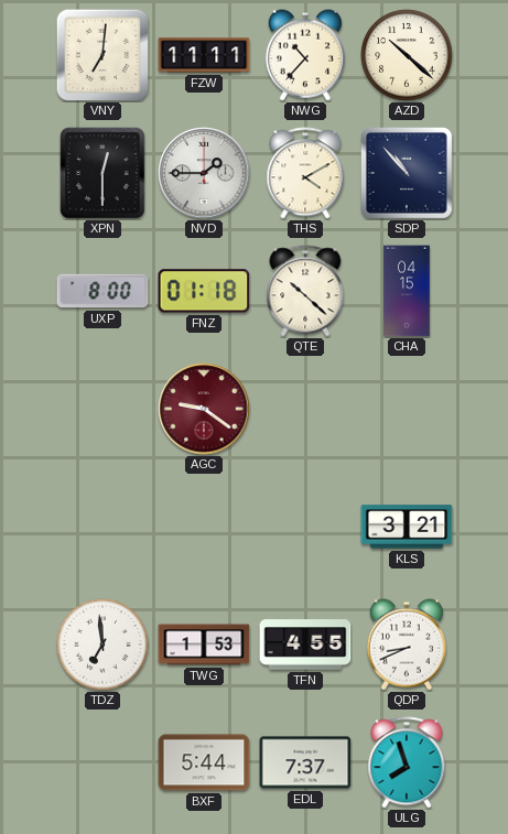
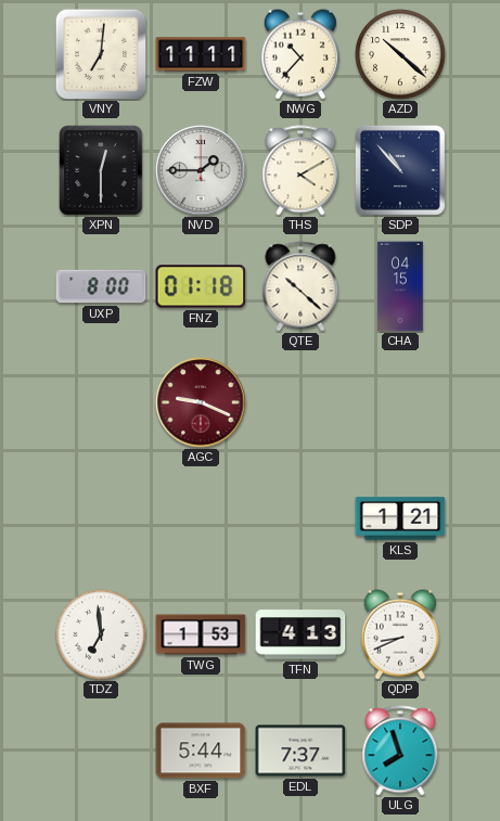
AGC: 9:21 -> 9:19 (201, 402)
KLS: 3:21 -> 1:21 (400, 518)
TFN: 4:55 -> 4:13 (300, 634)
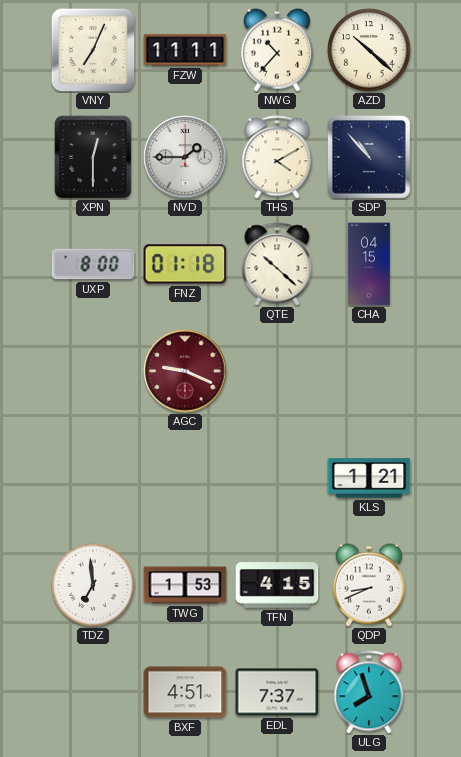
VNY: 7:01 -> 7:04 (93, 50)
TFN: 4:13 -> 4:15 (277, 585)
BXF: 5:44 -> 4:51 (185, 692)
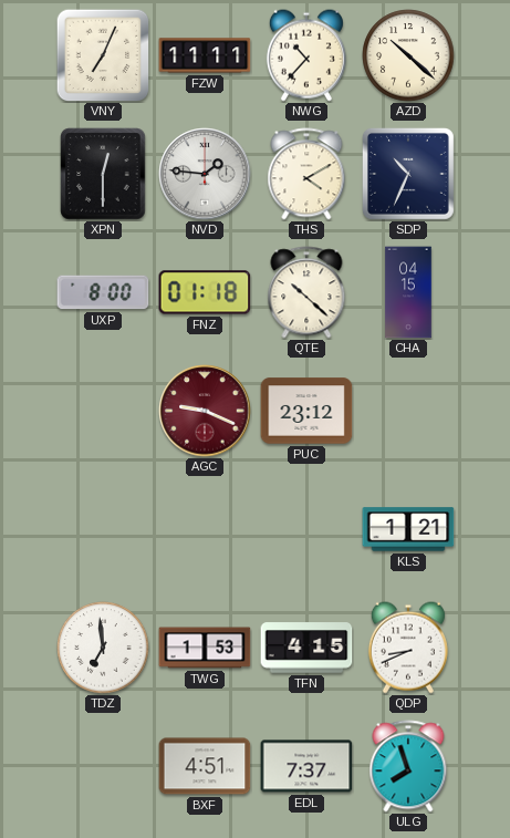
NVD: 1:45 -> 1:46 (205, 174)
SDP: 10:53 -> 10:34 (408, 174)
PUC: none -> 23:12 (306, 411)
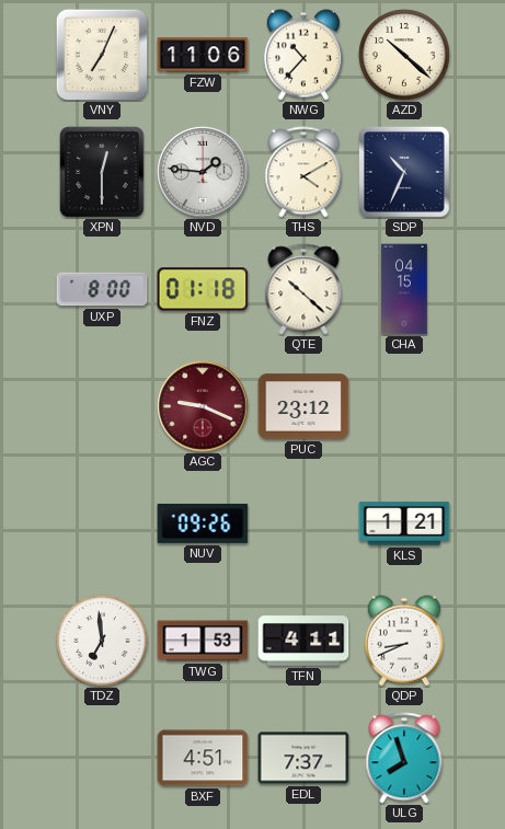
FZW: 11:11 -> 11:06 (203, 55)
NUV: none -> 09:26 (203, 523)
TFN: 4:15 -> 4:11 (303, 641)
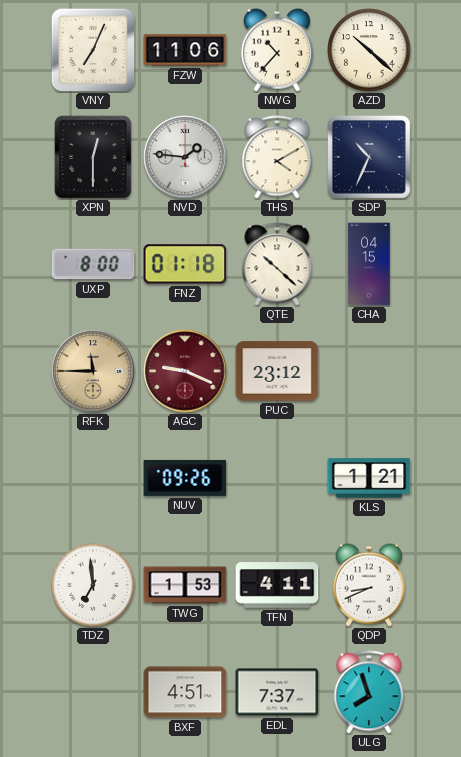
RFK: none -> 11:45 (93, 371)
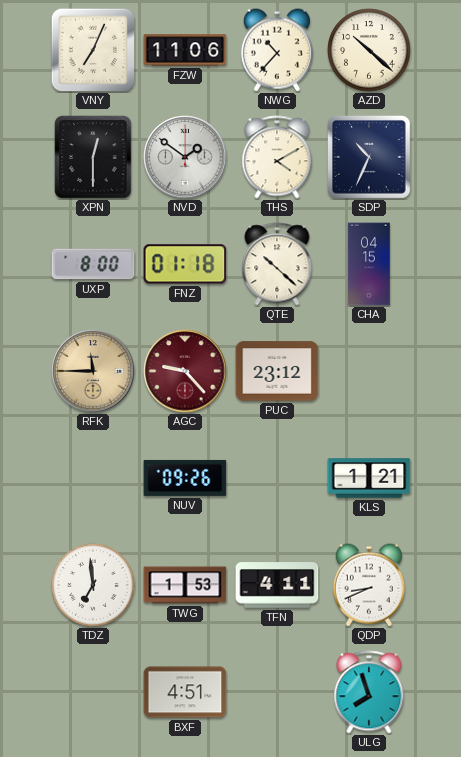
NVD: 1:46 -> 1:51 (185, 157)
AGC: 9:19 -> 9:23 (185, 371)
EDL: 7:37 -> none (277, 692)
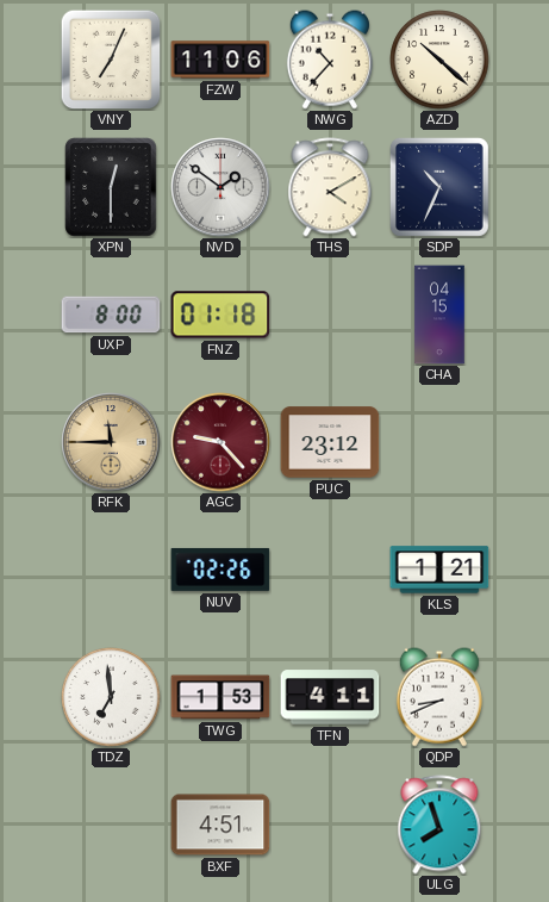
QTE: 10:22 -> none (277, 264)
NUV: 09:26 -> 02:26 (220, 570)
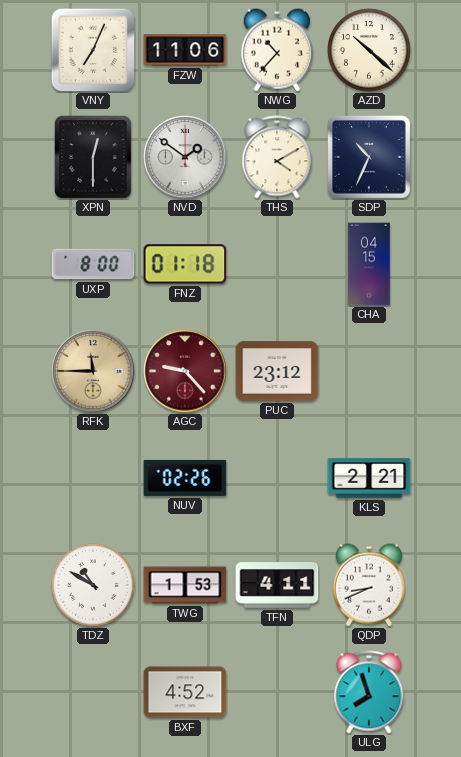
KLS: 1:21 -> 2:21 (369, 478)
TDZ: 6:59 -> 10:50 (93, 585)
BXF: 4:51 -> 4:52 (185, 692)
